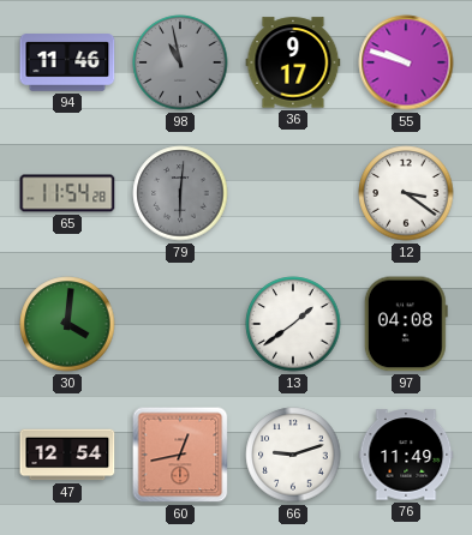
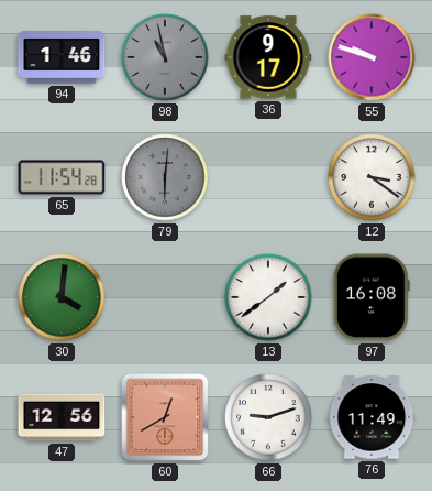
94: 11:46 -> 1:46 (62, 57)
97: 04:08 -> 16:08 (372, 297)
47: 12:54 -> 12:56 (62, 417)
60: 12:43 -> 12:40 (165, 417)
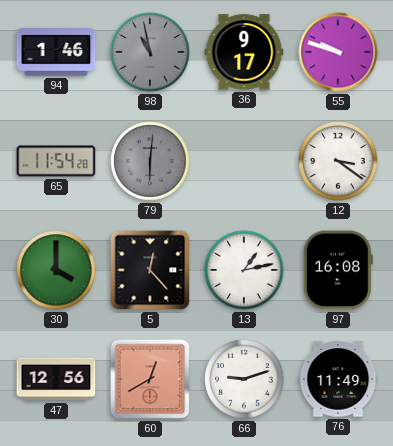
30: 4:01 -> 4:00 (56, 270)
5: none -> 12:23 (150, 270)
13: 1:39 -> 1:13 (244, 270)
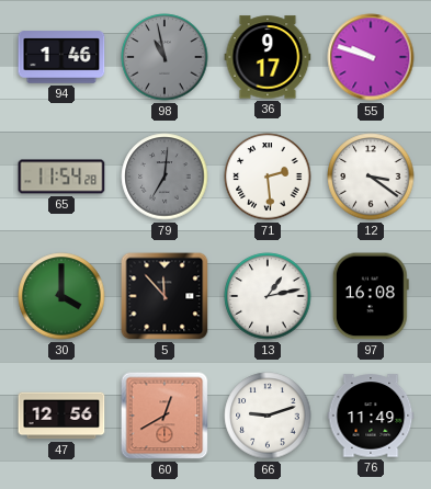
79: 6:01 -> 7:01 (165, 177)
71: none -> 2:29 (268, 177)
5: 12:23 -> 11:53 (165, 296)
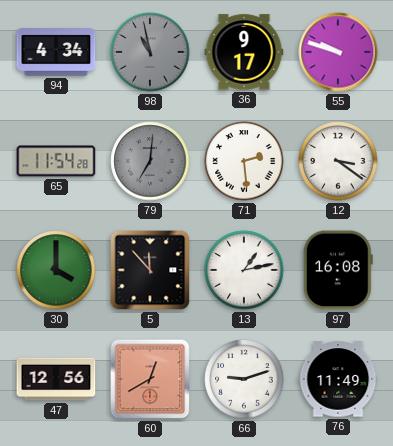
94: 1:46 -> 4:34 (56, 52)
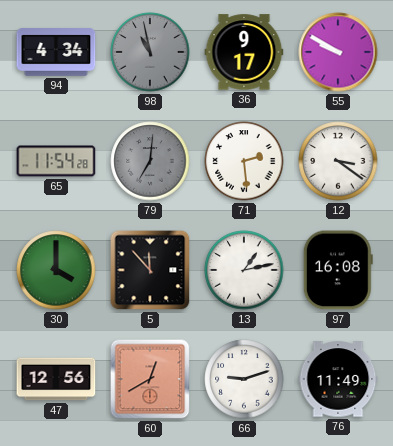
55: 9:48 -> 9:50 (338, 52)
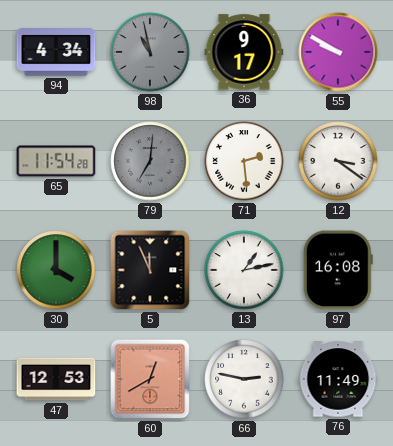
5: 11:53 -> 11:56 (150, 270)
47: 12:56 -> 12:53 (56, 379)
66: 9:12 -> 2:47 (244, 379)
